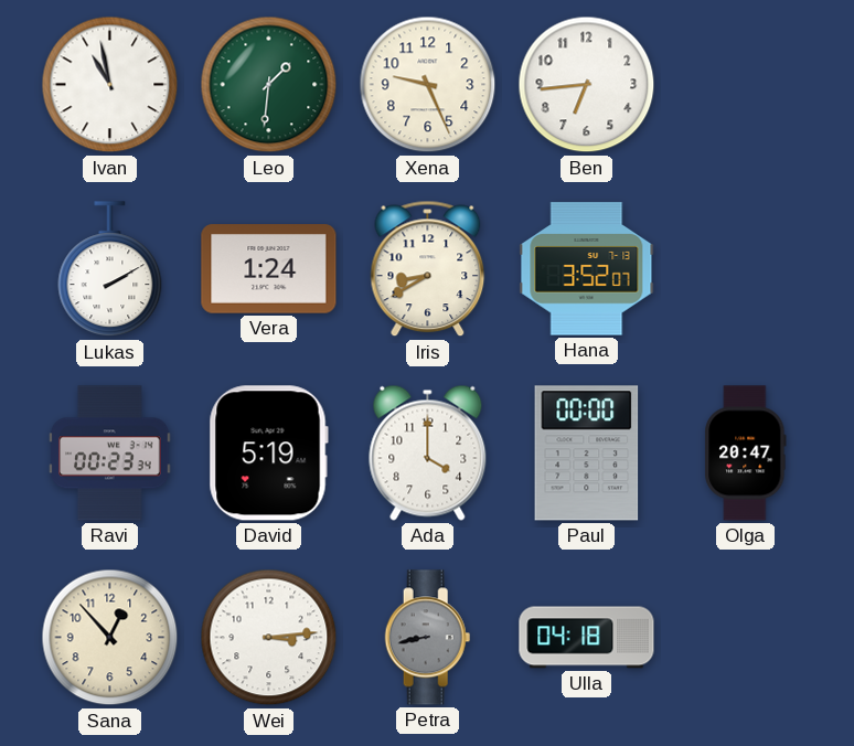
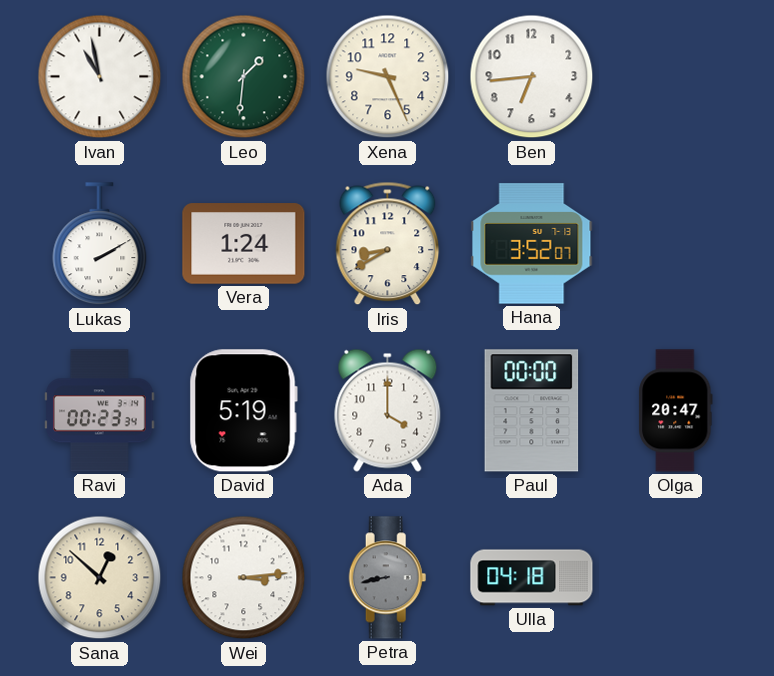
Sana: 12:53 -> 12:52 (100, 578)
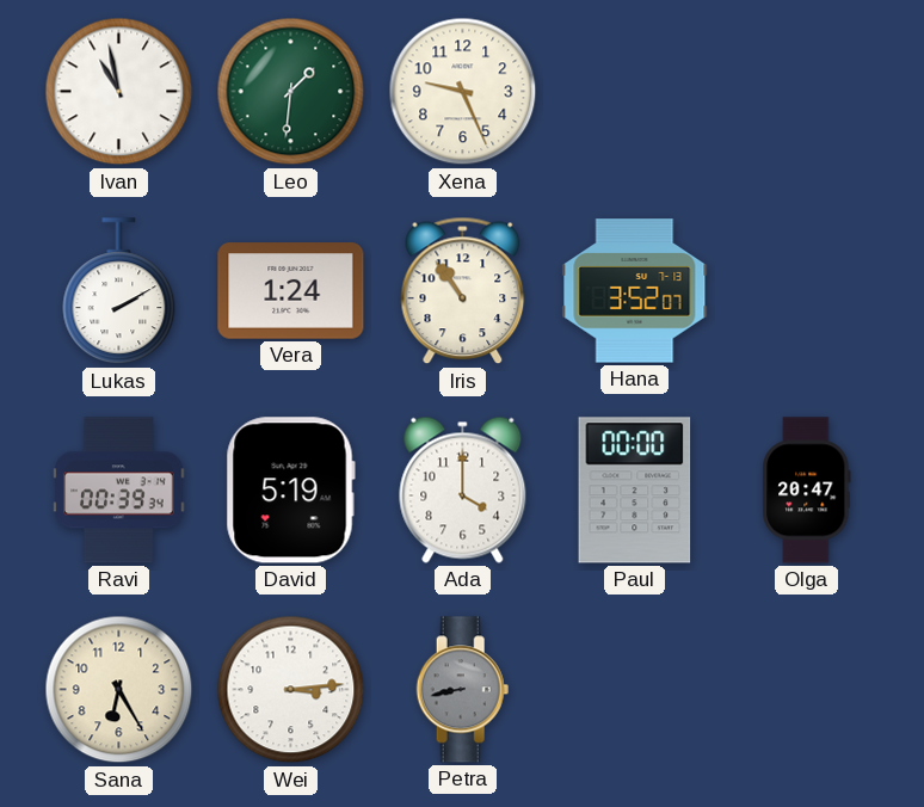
Ben: 6:44 -> none (532, 77)
Iris: 8:40 -> 10:54 (463, 291)
Ravi: 00:23 -> 00:39 (119, 491)
Sana: 12:52 -> 6:25 (119, 690)
Ulla: 04:18 -> none (532, 578)
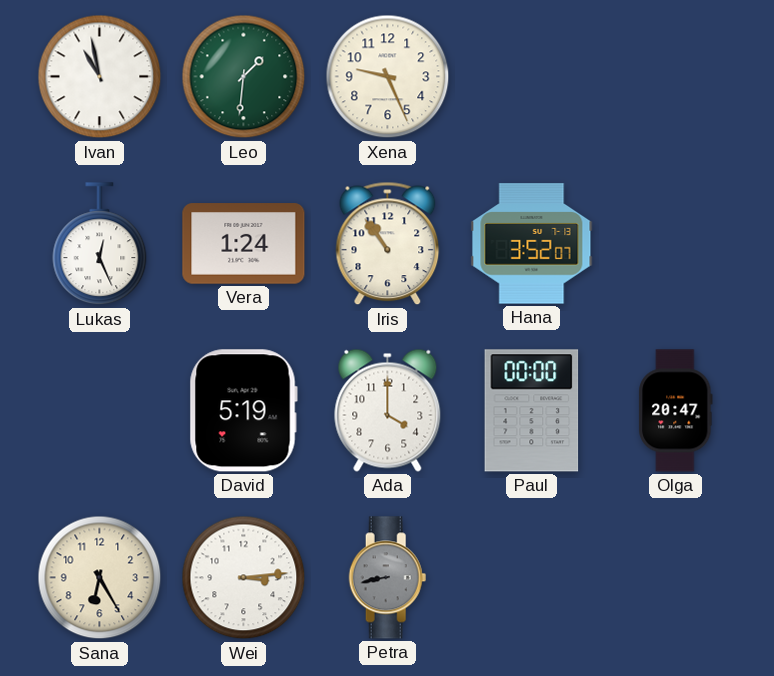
Lukas: 2:10 -> 12:26 (100, 244)
Ravi: 00:39 -> none (119, 491)
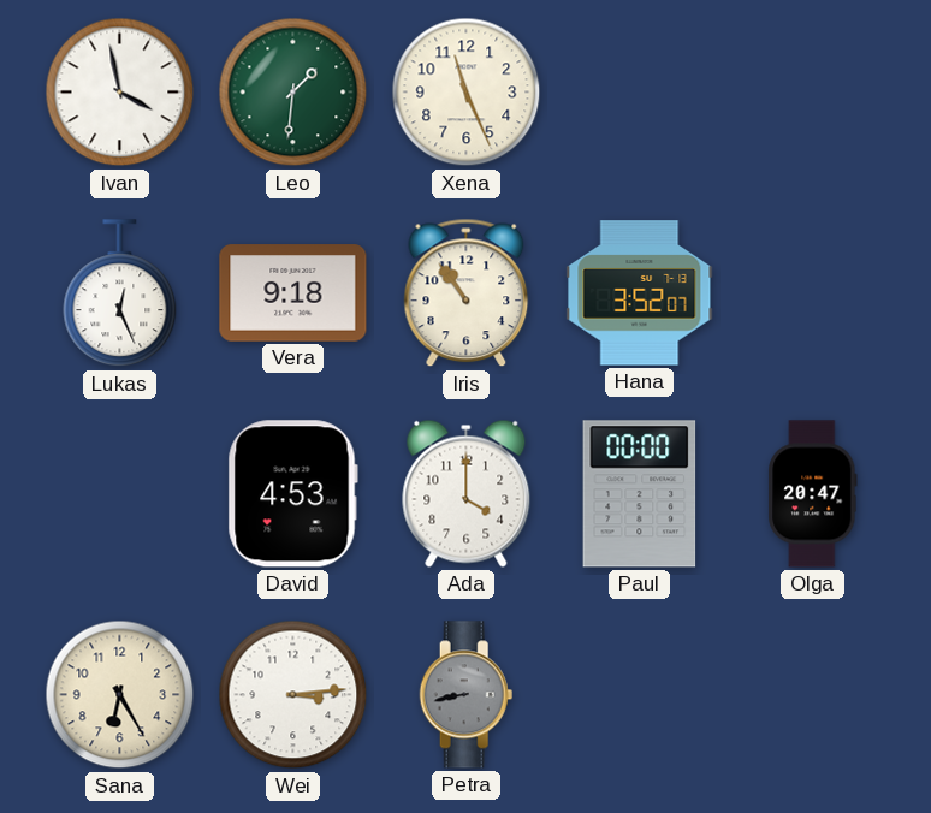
Ivan: 10:58 -> 3:58 (120, 93)
Xena: 9:26 -> 11:26 (467, 93)
Vera: 1:24 -> 9:18 (293, 293)
David: 5:19 -> 4:53 (292, 494)
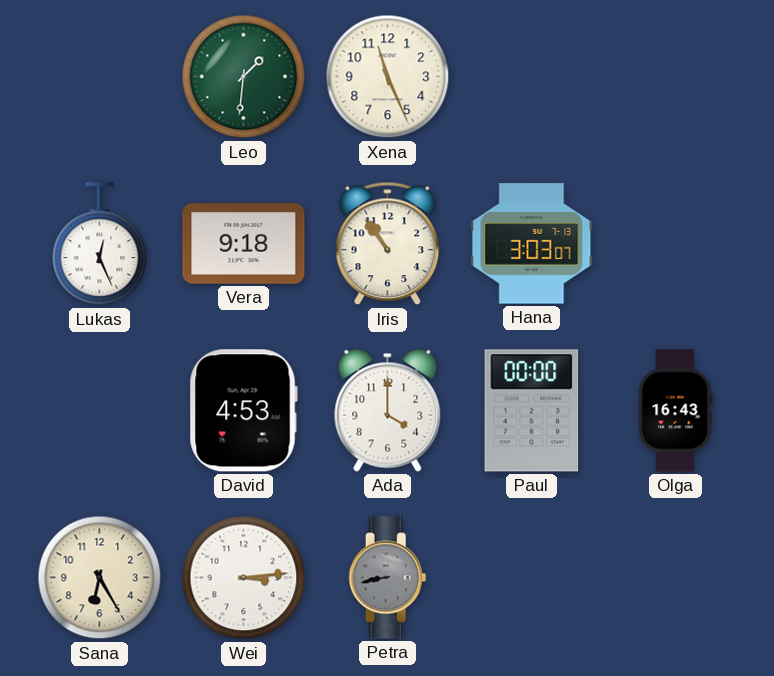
Ivan: 3:58 -> none (120, 93)
Hana: 3:52 -> 3:03 (532, 244)
Olga: 20:47 -> 16:43 (676, 411)
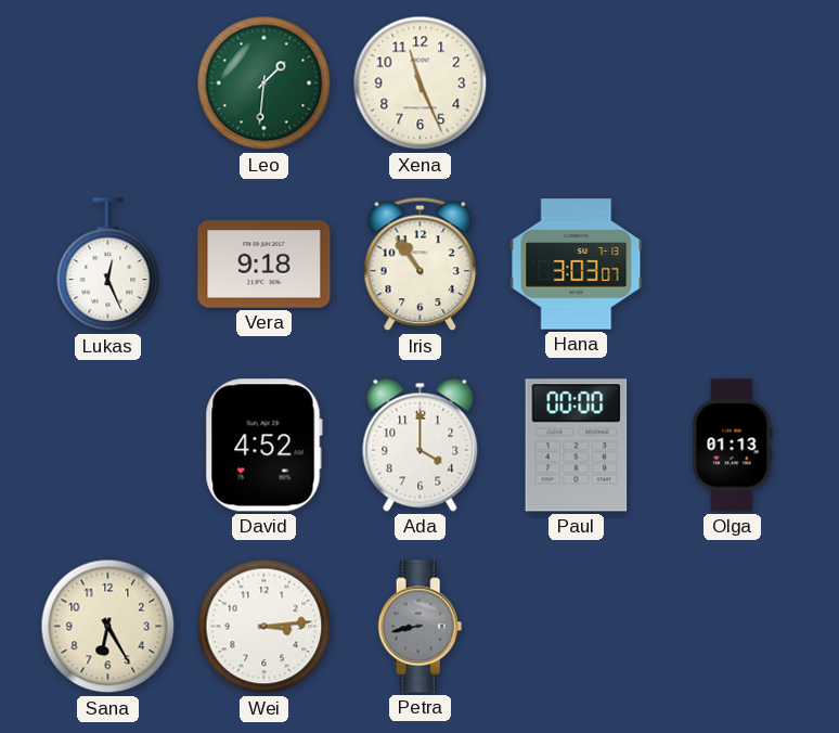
David: 4:53 -> 4:52 (263, 446)
Olga: 16:43 -> 01:13 (733, 446)
